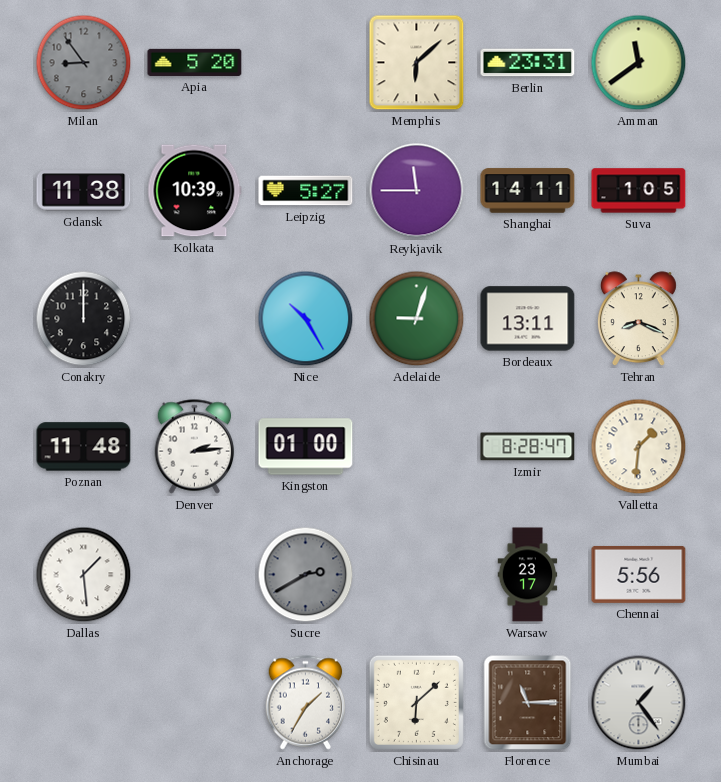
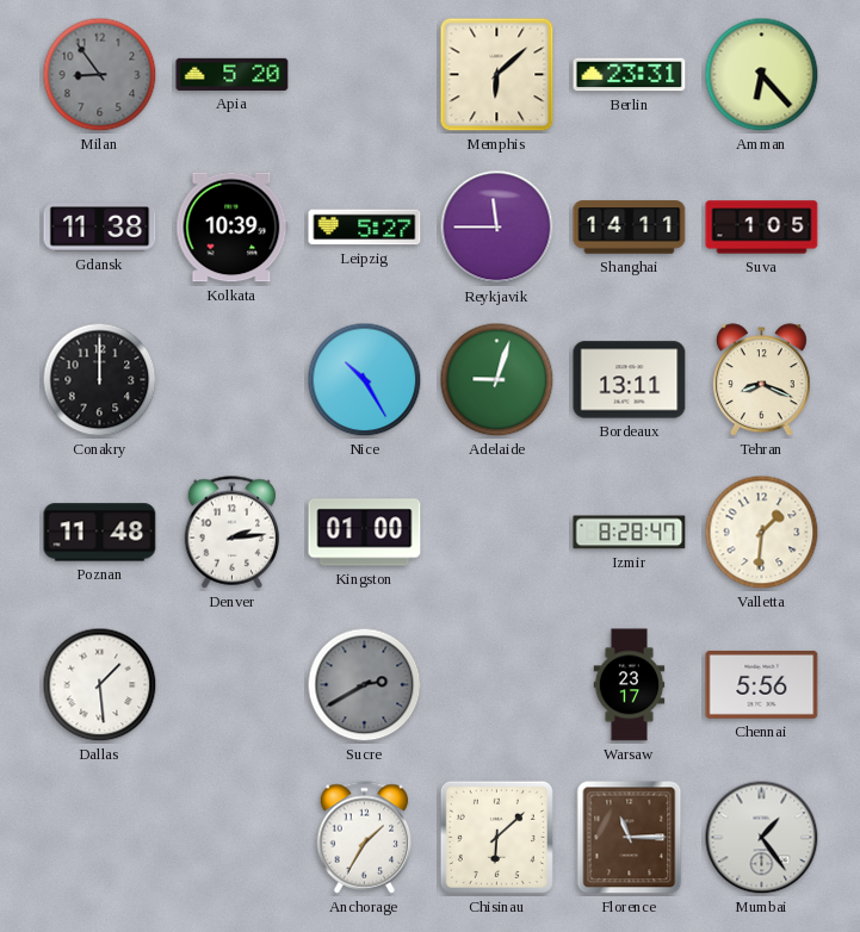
Amman: 11:39 -> 6:23 (762, 75)
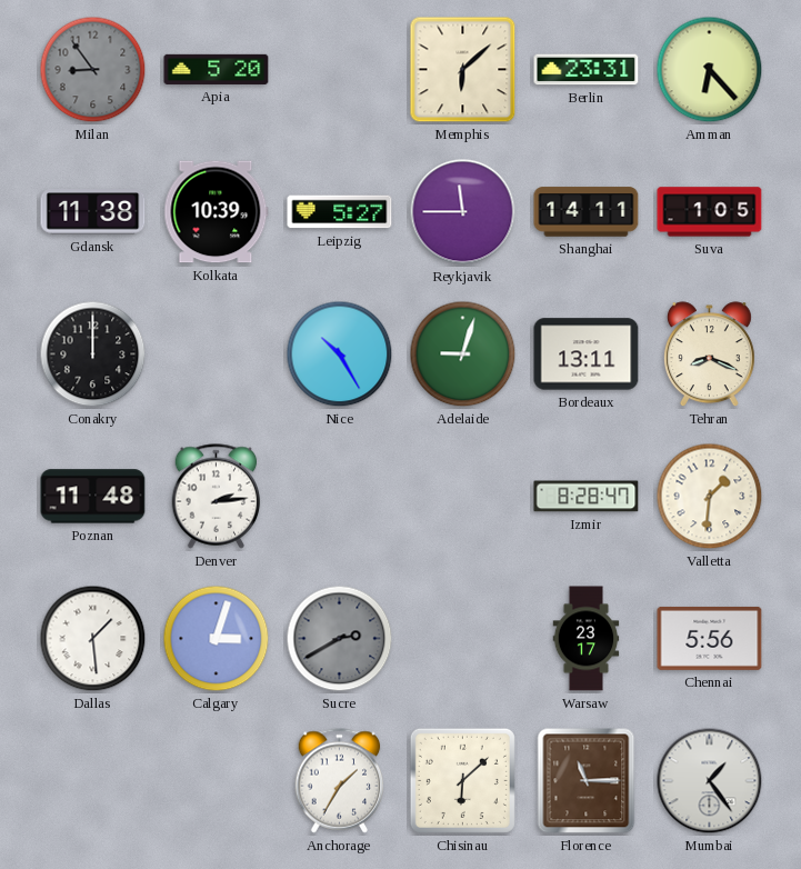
Kingston: 01:00 -> none (365, 533)
Calgary: none -> 3:03 (217, 639)
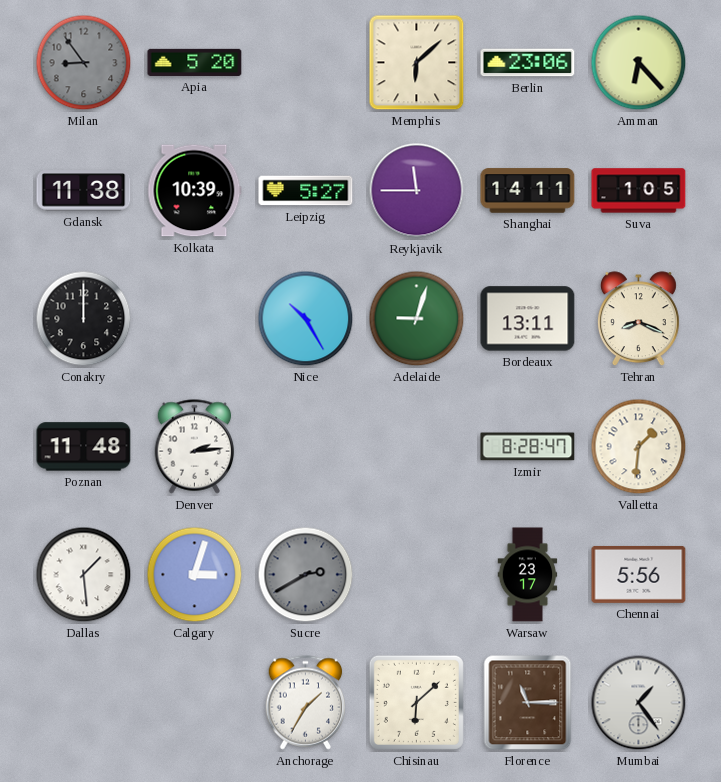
Berlin: 23:31 -> 23:06 (528, 63)
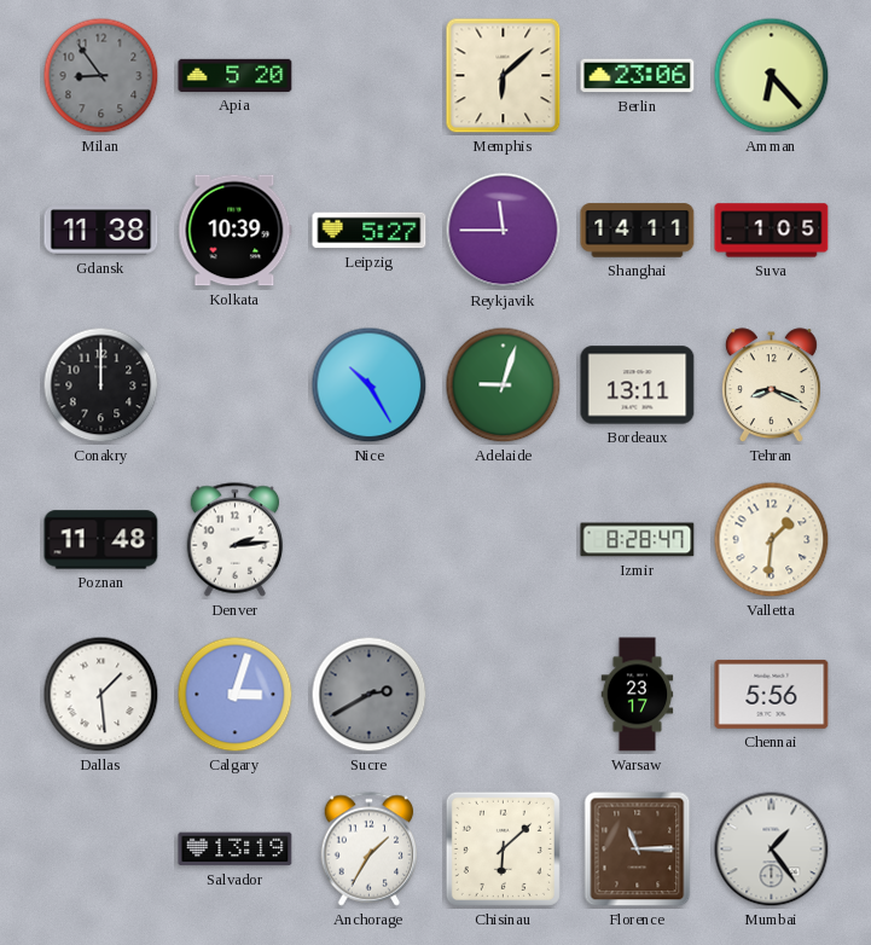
Salvador: none -> 13:19 (236, 850)
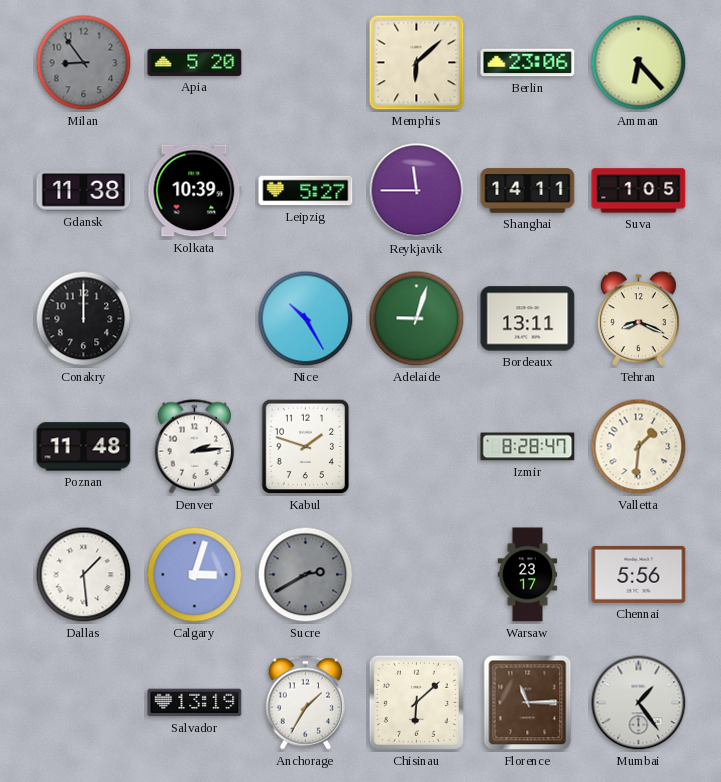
Kabul: none -> 1:48 (306, 447)
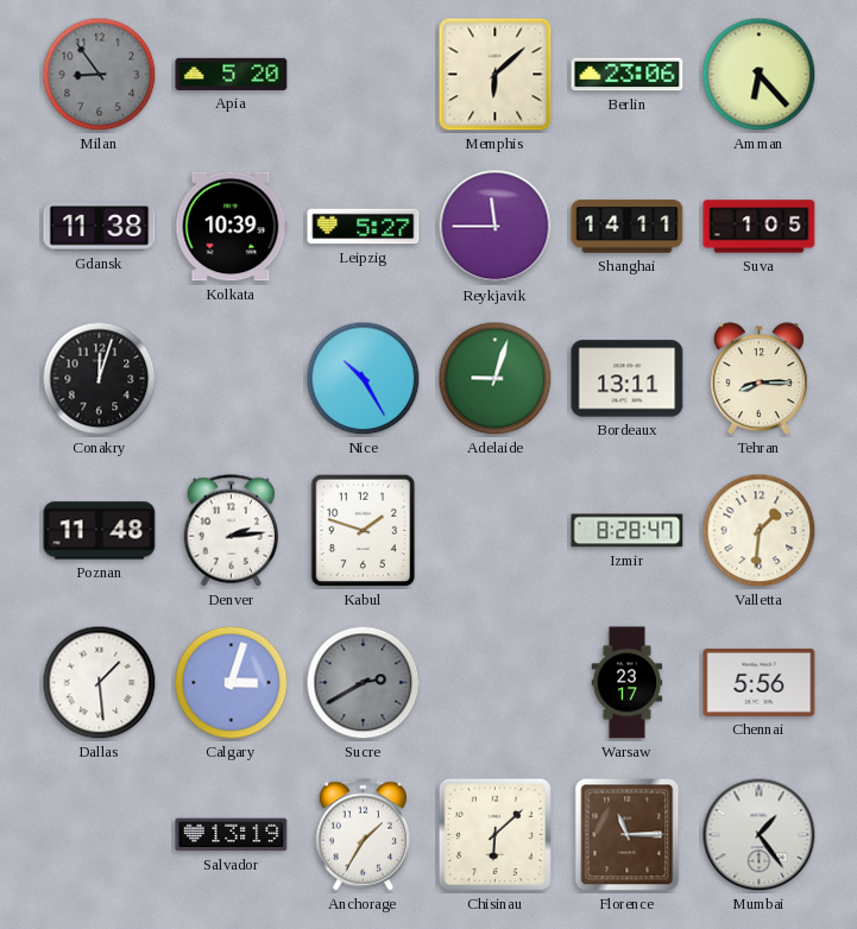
Conakry: 12:00 -> 12:03 (100, 379)
Tehran: 8:19 -> 8:15 (758, 379)
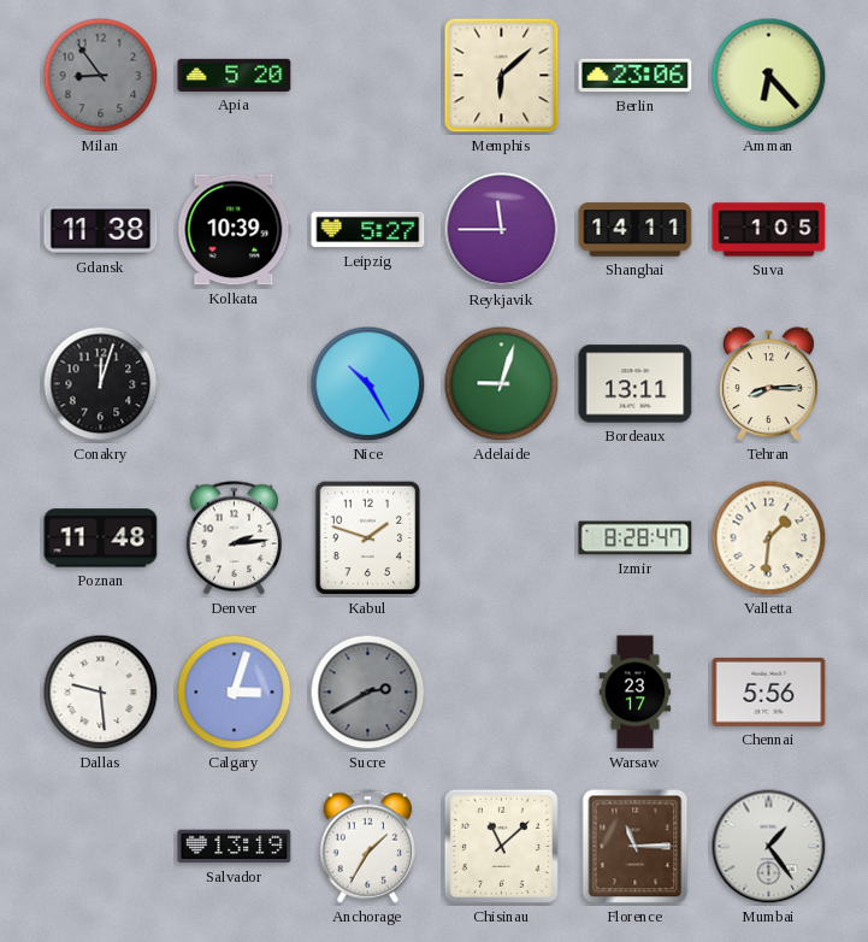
Dallas: 1:29 -> 9:29 (101, 693)
Chisinau: 6:08 -> 11:08 (501, 846)
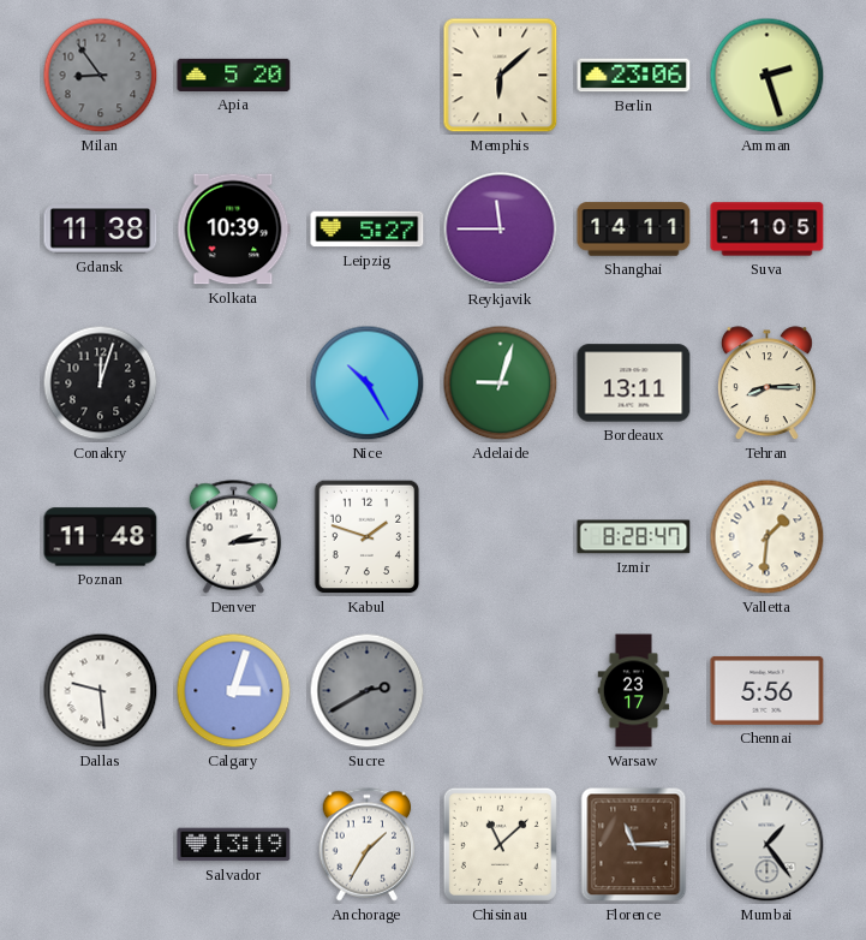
Amman: 6:23 -> 2:27 (768, 76)
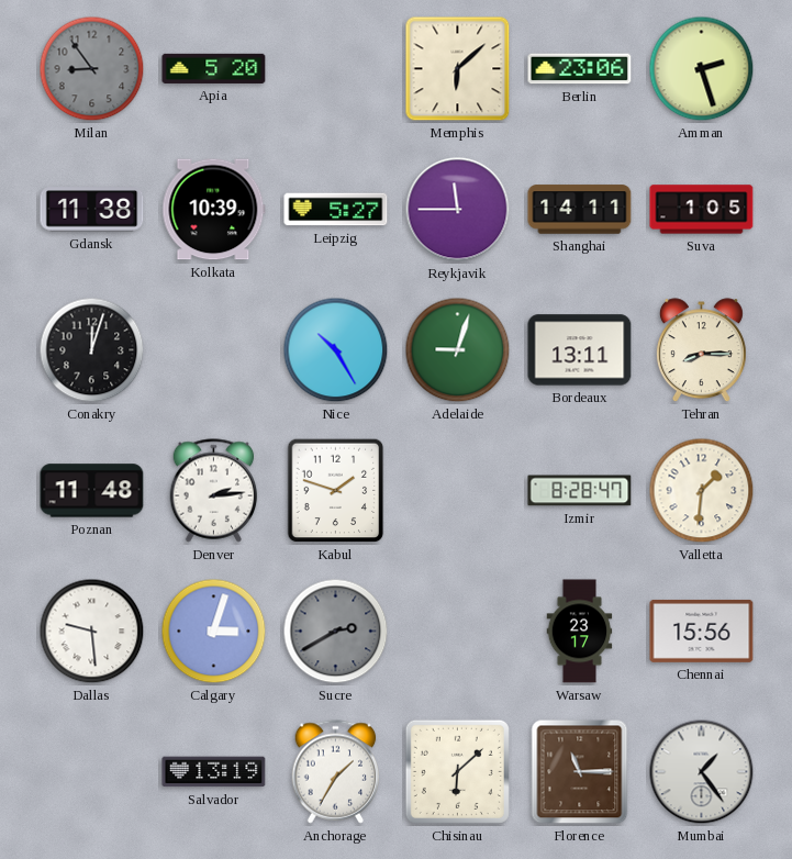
Chennai: 5:56 -> 15:56 (702, 631)
Chisinau: 11:08 -> 6:08 (457, 771)
